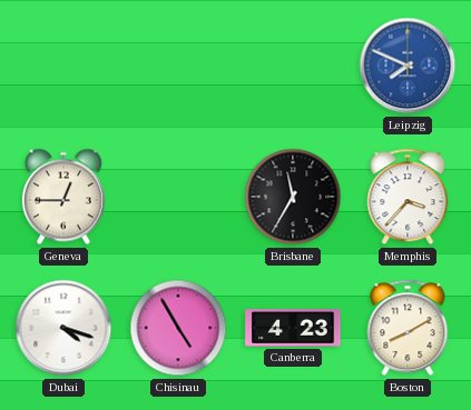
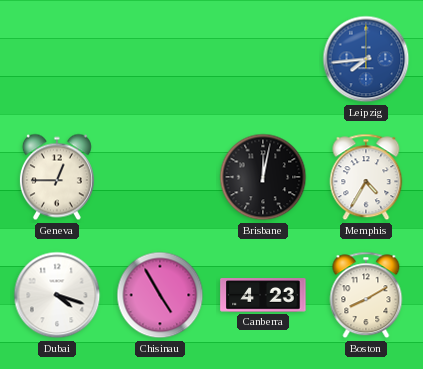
Leipzig: 7:49 -> 7:44 (366, 59)
Brisbane: 11:35 -> 12:02 (263, 177)
Memphis: 3:37 -> 4:35 (366, 177)
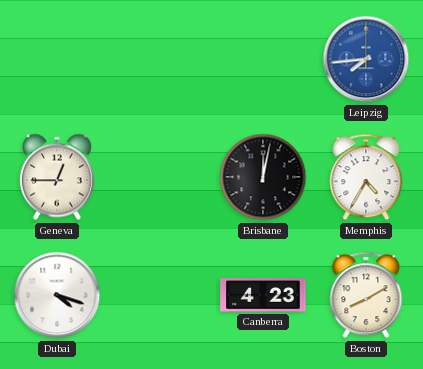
Chisinau: 4:55 -> none (160, 295)
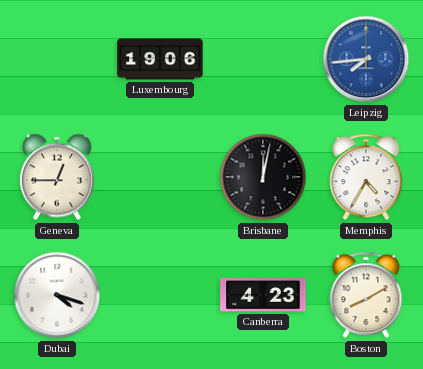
Luxembourg: none -> 19:06 (160, 59)
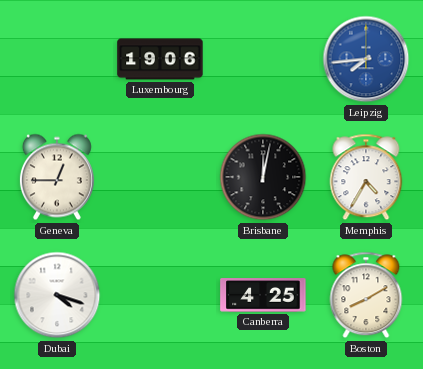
Canberra: 4:23 -> 4:25 (263, 295)
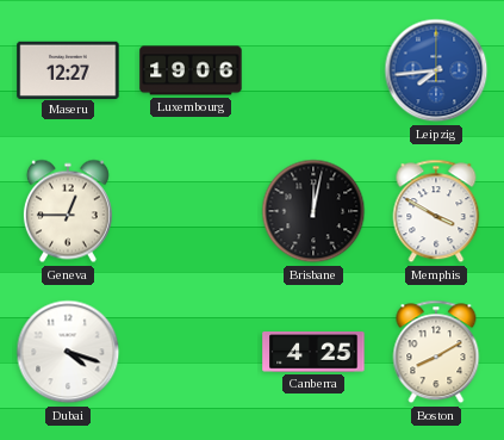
Maseru: none -> 12:27 (68, 69)
Memphis: 4:35 -> 3:50 (436, 211)
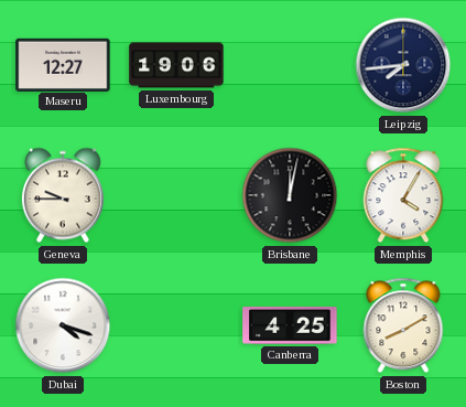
Leipzig dial: blue -> navy (403, 65)
Geneva: 12:45 -> 9:45 (63, 195)
Memphis: 3:50 -> 4:05 (403, 195)
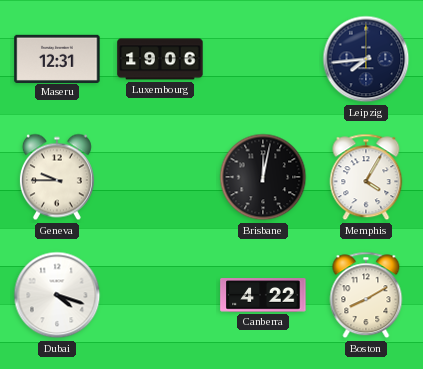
Maseru: 12:27 -> 12:31 (57, 58)
Canberra: 4:25 -> 4:22 (263, 295)
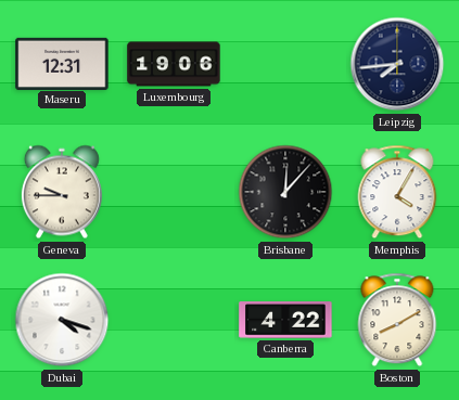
Brisbane: 12:02 -> 12:07 (285, 192)
